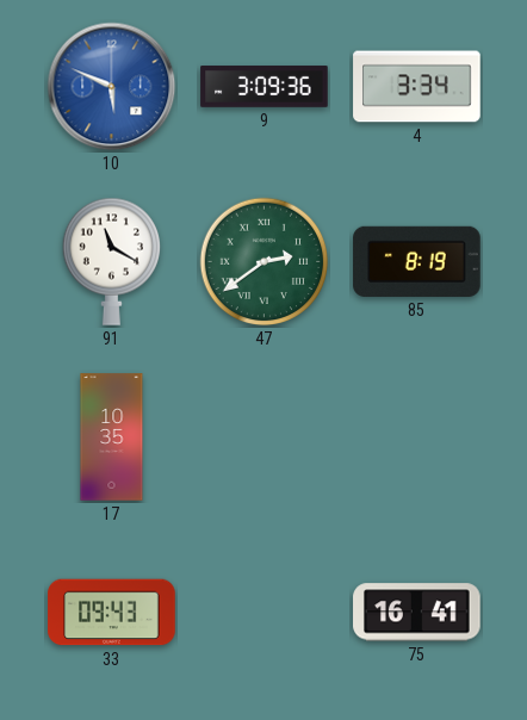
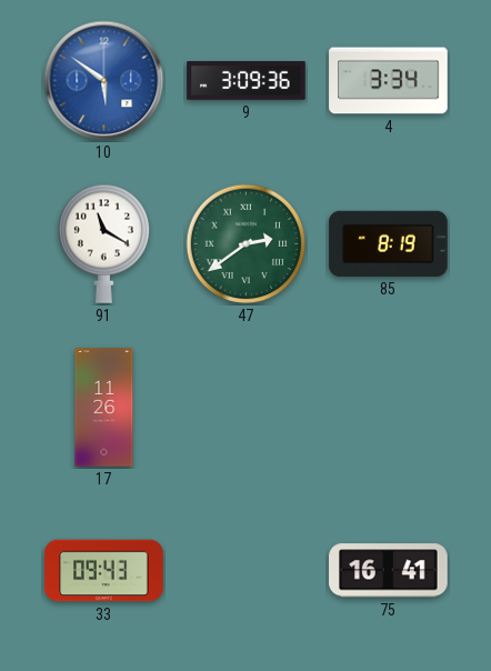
10: 5:49 -> 5:51 (104, 81)
17: 10:35 -> 11:26 (104, 408)
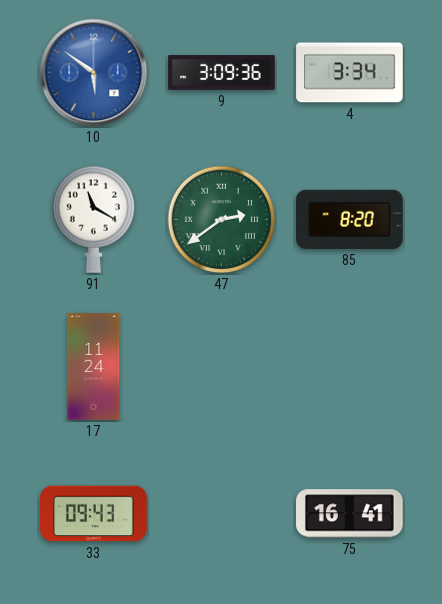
85: 8:19 -> 8:20 (350, 219)
17: 11:26 -> 11:24 (94, 367)
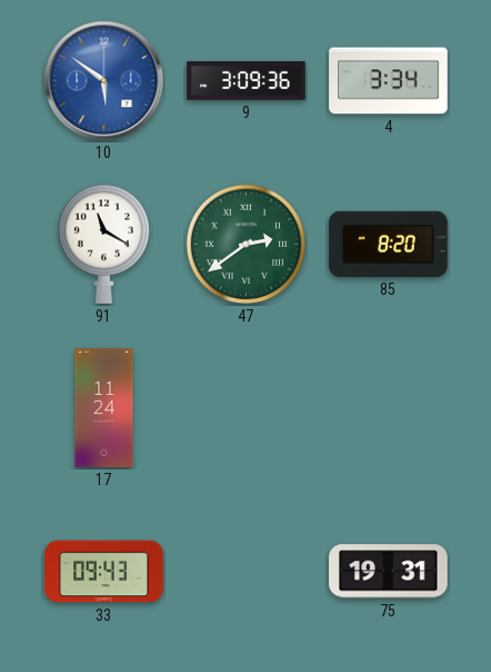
75: 16:41 -> 19:31 (389, 572)
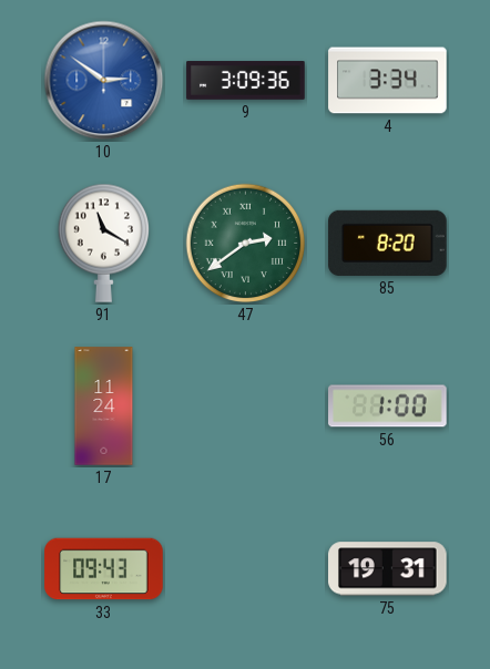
10: 5:51 -> 2:51 (104, 81)
56: none -> 1:00 (388, 406)
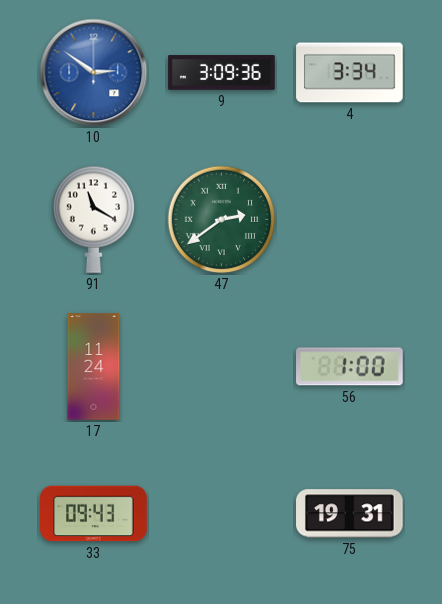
85: 8:20 -> none (388, 243)
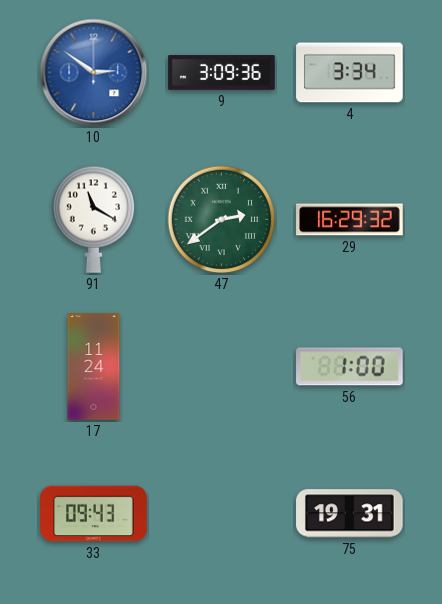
29: none -> 16:29 (350, 220)
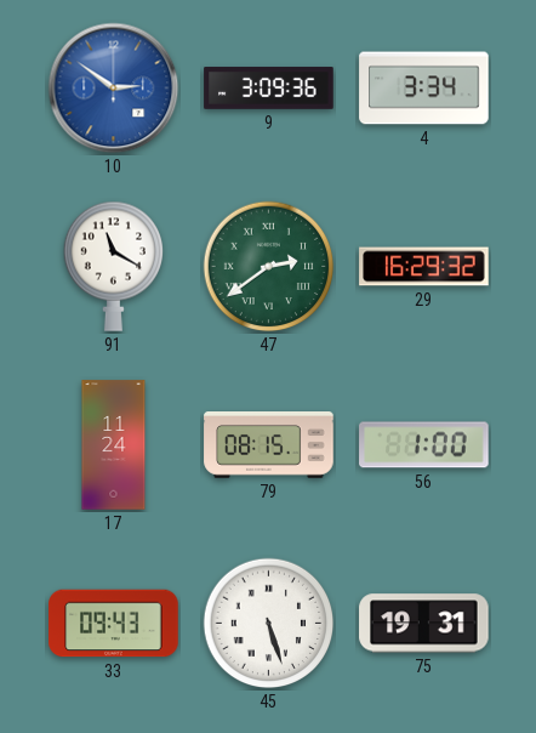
79: none -> 08:15 (269, 445)
45: none -> 5:27 (269, 624)
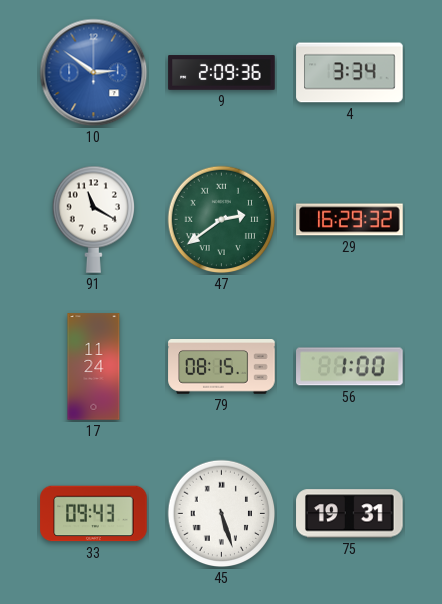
9: 3:09 -> 2:09 (222, 73)
